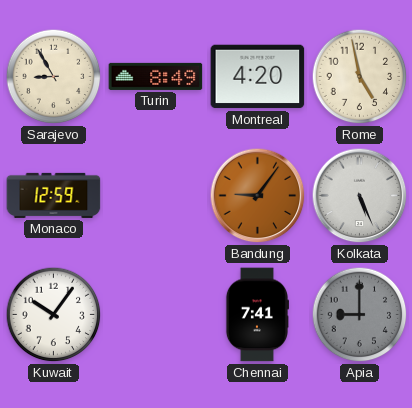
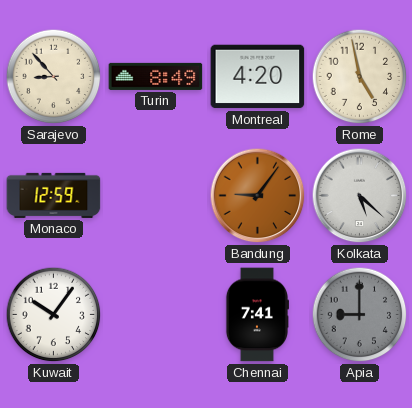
Sarajevo: 8:55 -> 8:53 (54, 77)
Kolkata: 5:26 -> 5:22 (360, 196)
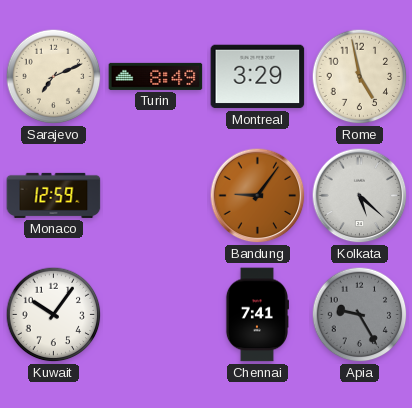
Sarajevo: 8:53 -> 7:11 (54, 77)
Montreal: 4:20 -> 3:29 (258, 77)
Apia: 9:00 -> 9:25 (360, 315)
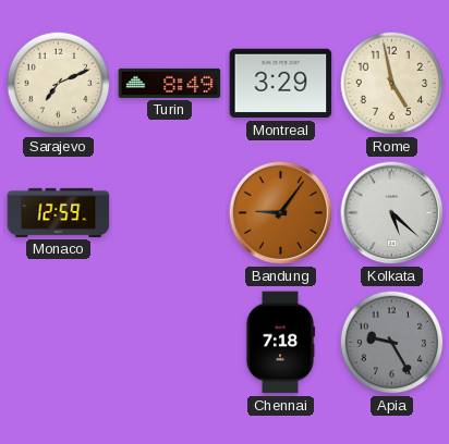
Kuwait: 10:06 -> none (54, 315)
Chennai: 7:41 -> 7:18 (279, 343)
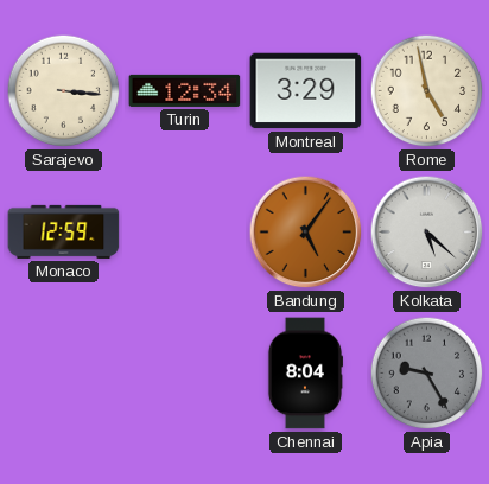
Sarajevo: 7:11 -> 3:16 (64, 91)
Turin: 8:49 -> 12:34 (185, 90)
Bandung: 9:06 -> 5:06 (306, 233)
Chennai: 7:18 -> 8:04 (304, 374)
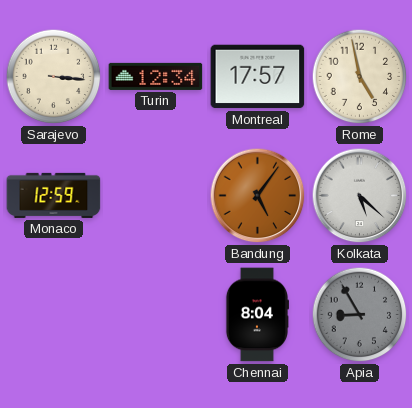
Montreal: 3:29 -> 17:57 (258, 77)
Apia: 9:25 -> 8:55 (360, 315)
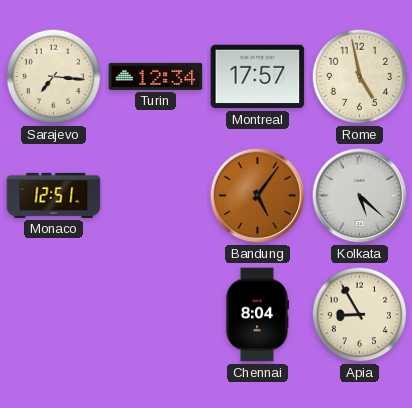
Sarajevo: 3:16 -> 7:16 (54, 77)
Monaco: 12:59 -> 12:51 (54, 195)
Apia dial: grey -> cream (360, 315)
